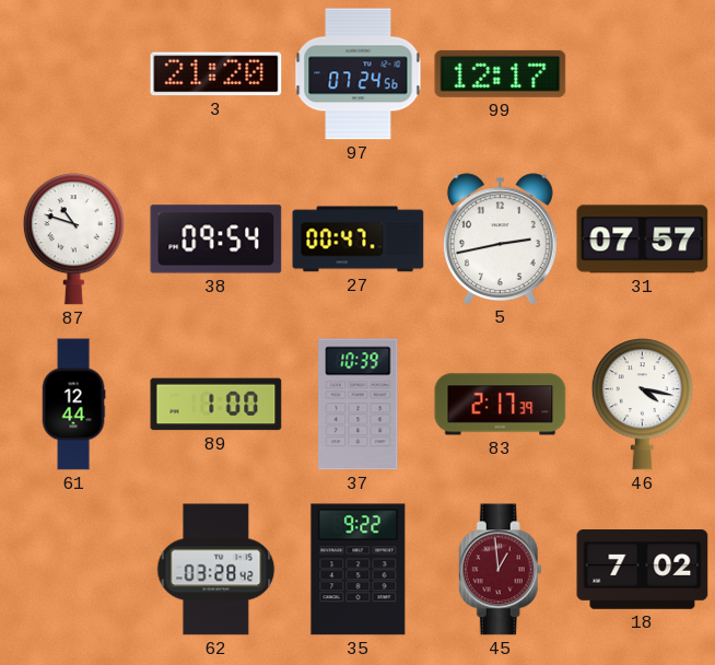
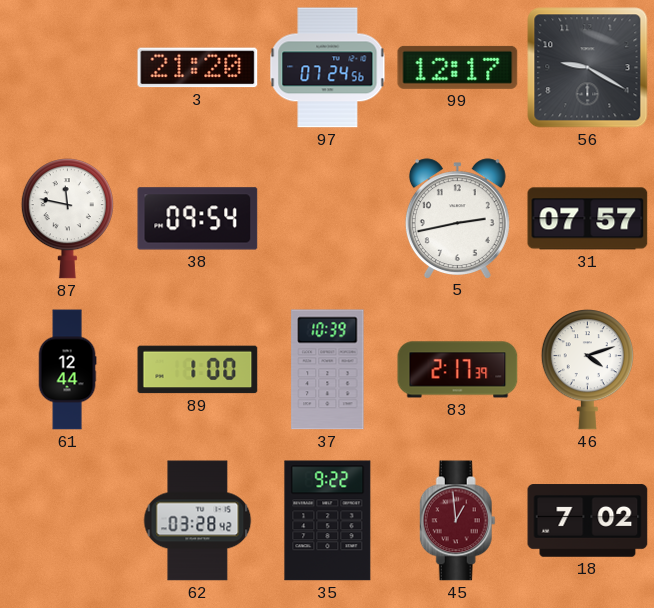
56: none -> 9:20 (588, 68)
87: 10:48 -> 11:47 (67, 219)
27: 00:47 -> none (359, 240)
46: 4:17 -> 4:12 (587, 370)
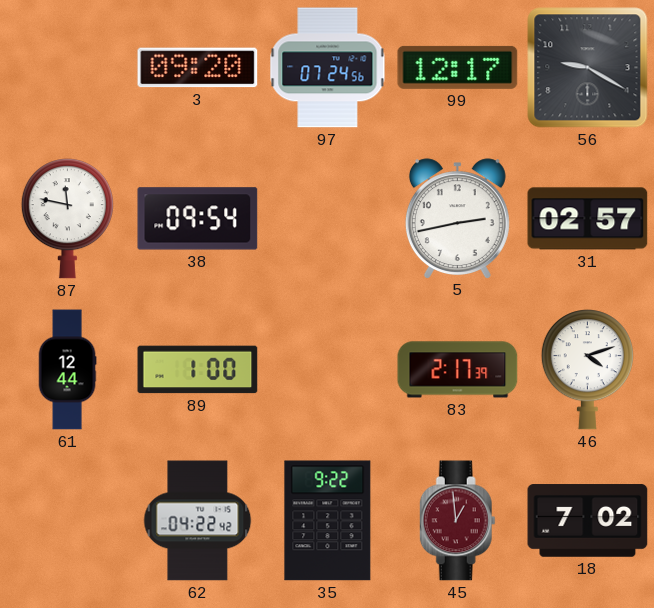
3: 21:20 -> 09:20 (198, 68)
31: 07:57 -> 02:57 (588, 219)
37: 10:39 -> none (328, 370)
62: 03:28 -> 04:22 (198, 521)
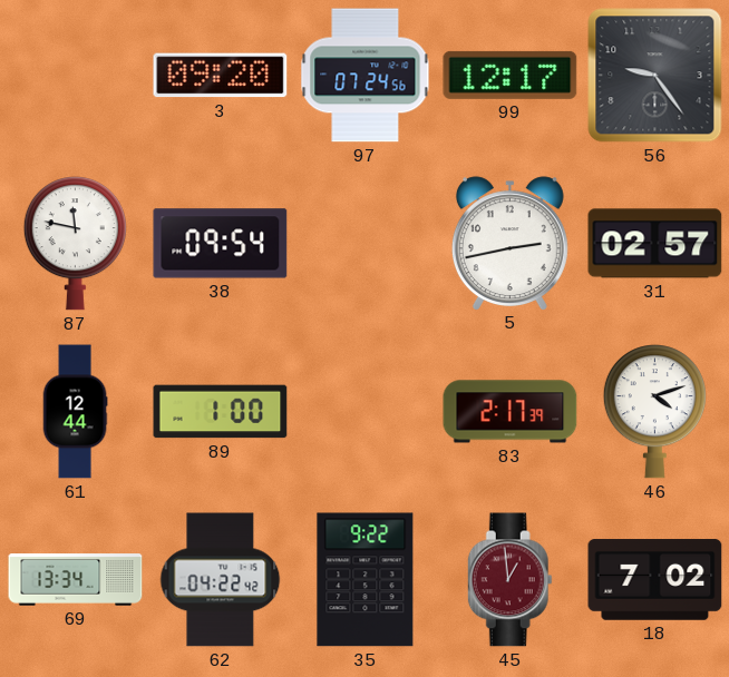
56: 9:20 -> 9:24 (655, 76)
69: none -> 13:34 (76, 580)
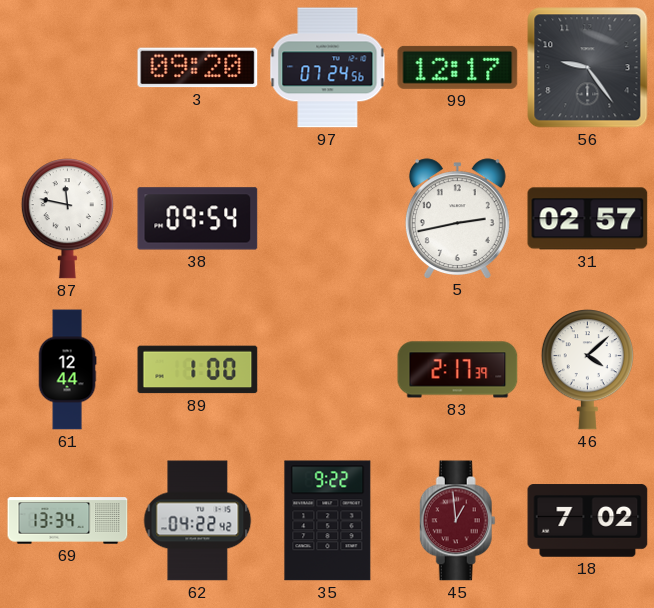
46: 4:12 -> 4:08 (587, 370)
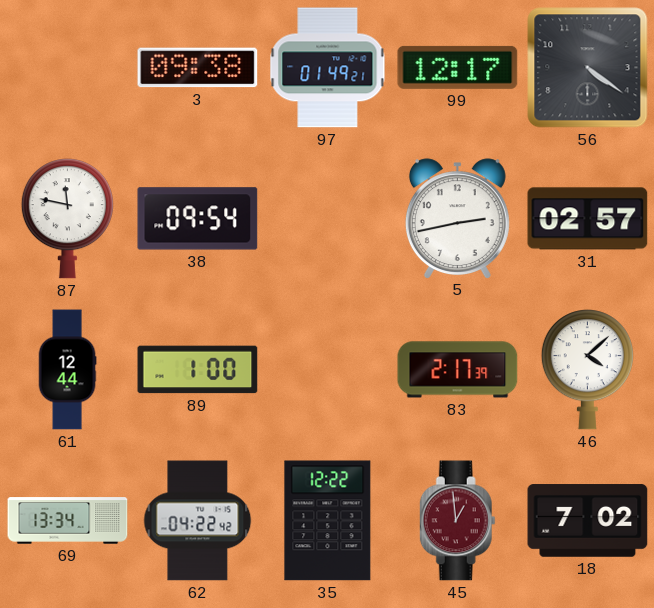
3: 09:20 -> 09:38 (198, 68)
97: 07:24 -> 01:49 (328, 68)
56: 9:24 -> 4:21 (588, 68)
35: 9:22 -> 12:22 (328, 521)
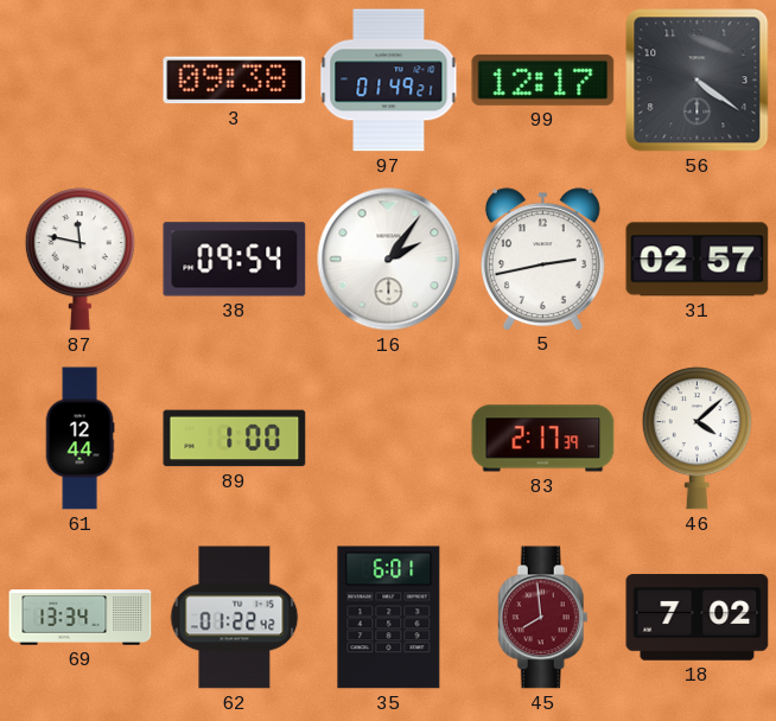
16: none -> 2:06 (389, 260)
62: 04:22 -> 01:22 (235, 618)
35: 12:22 -> 6:01 (389, 618)
45: 12:59 -> 7:59 (542, 618)
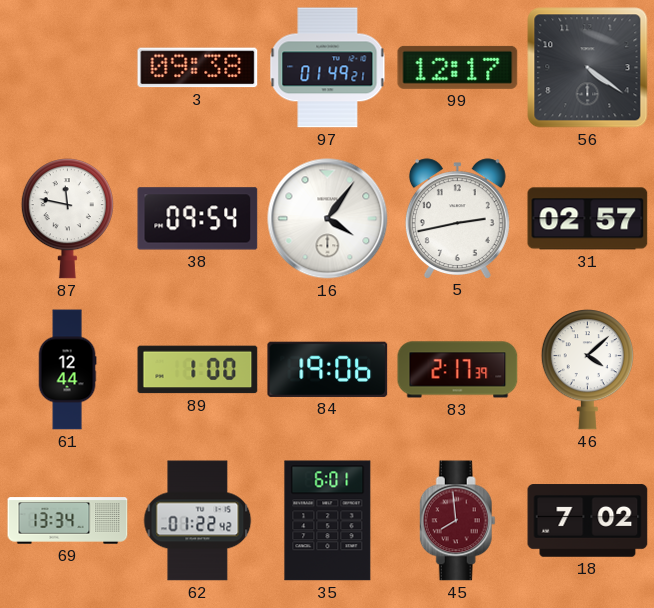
16: 2:06 -> 4:06 (328, 219)
84: none -> 19:06 (328, 369)
